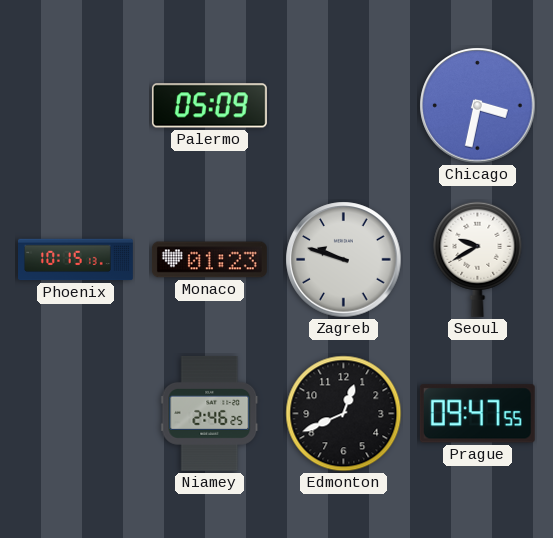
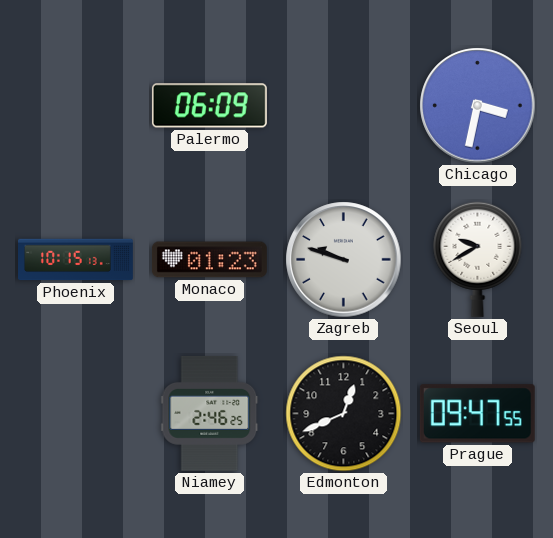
Palermo: 05:09 -> 06:09 (209, 106)
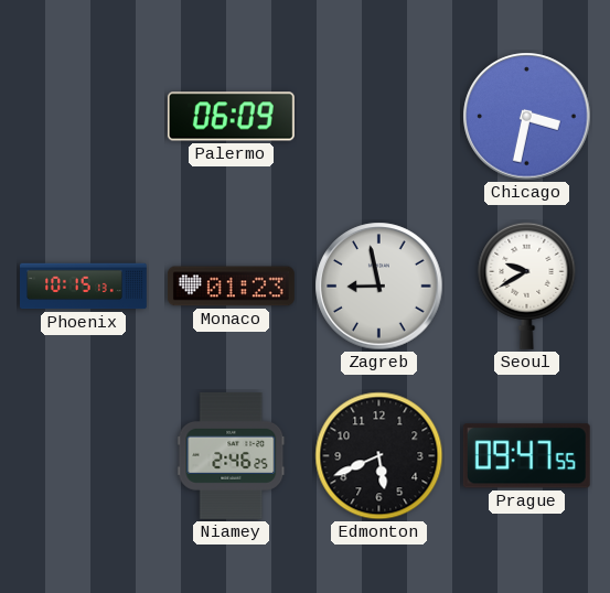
Zagreb: 9:48 -> 8:58 (379, 287)
Edmonton: 12:41 -> 5:41 (379, 456)
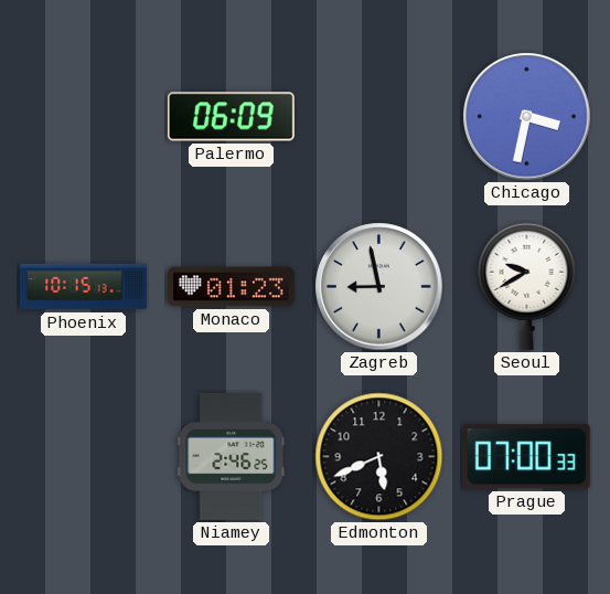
Prague: 09:47 -> 07:00 (526, 457)
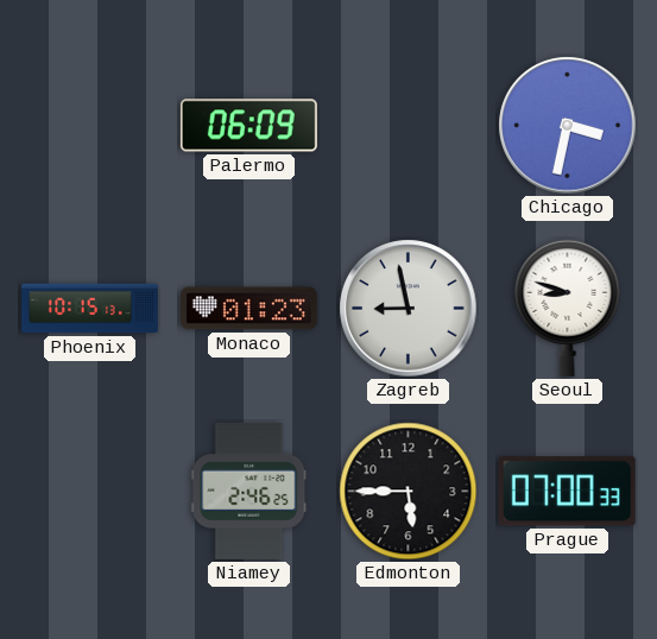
Seoul: 9:40 -> 8:48 (568, 308)
Edmonton: 5:41 -> 5:45 (409, 492)
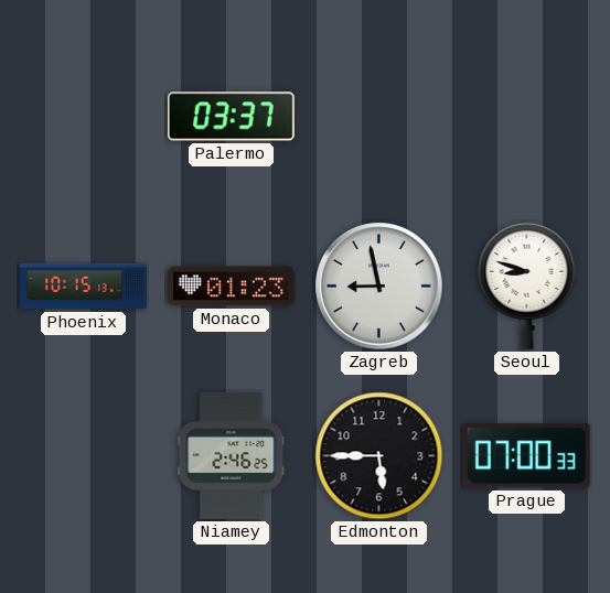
Palermo: 06:09 -> 03:37 (231, 117)
Chicago: 3:32 -> none (568, 126)
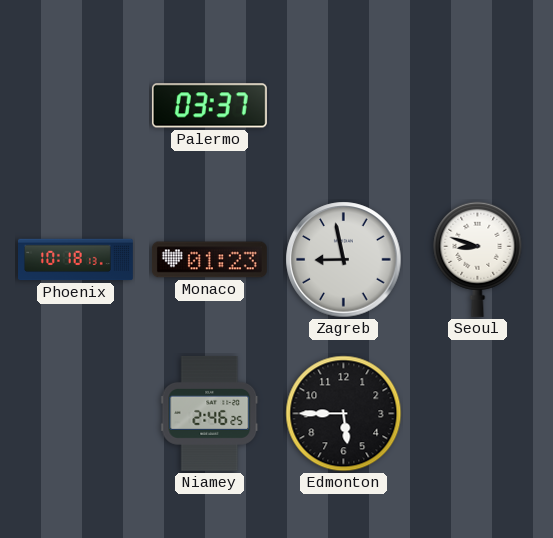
Phoenix: 10:15 -> 10:18 (76, 260)
Prague: 07:00 -> none (526, 456)
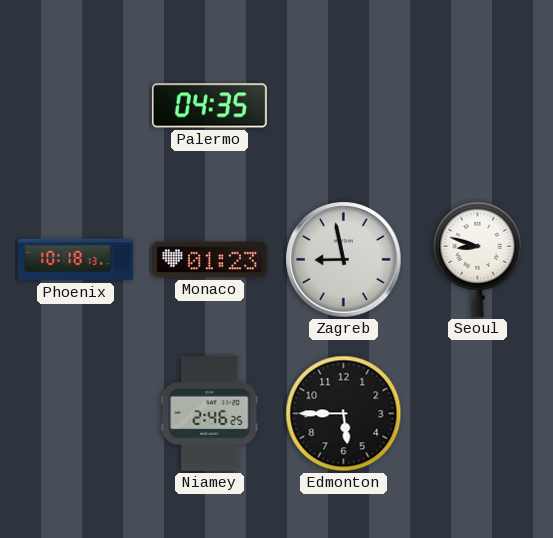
Palermo: 03:37 -> 04:35 (209, 106)
